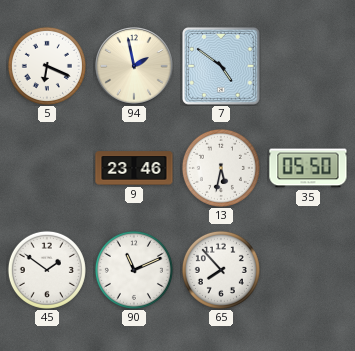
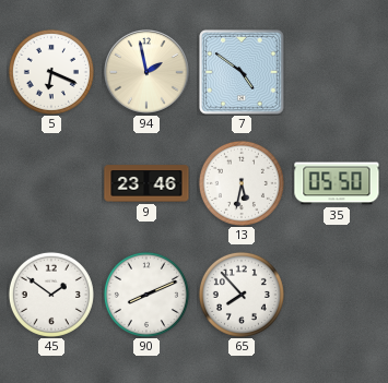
90: 11:11 -> 8:11 (146, 295)
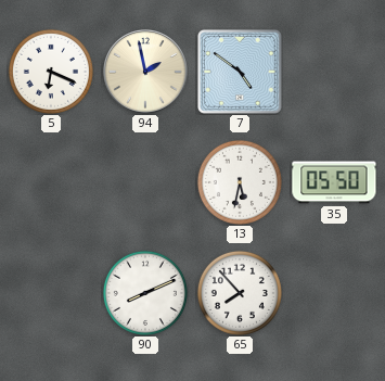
9: 23:46 -> none (146, 183)
45: 1:51 -> none (51, 295)
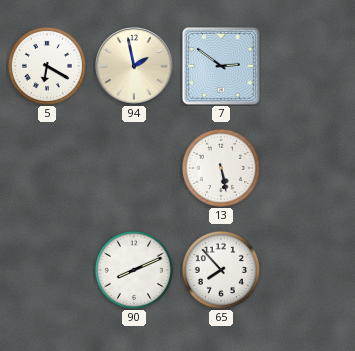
5: 6:19 -> 6:20 (47, 66)
7: 4:51 -> 2:51 (222, 67)
13: 5:32 -> 5:28 (221, 168)
35: 05:50 -> none (334, 182)
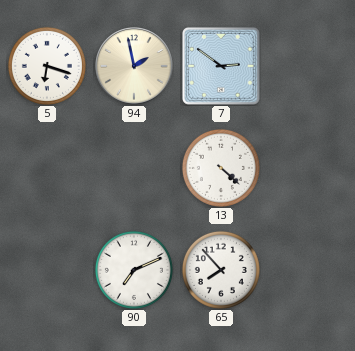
5: 6:20 -> 6:18 (47, 66)
13: 5:28 -> 4:22 (221, 168)
90: 8:11 -> 7:11 (134, 270)
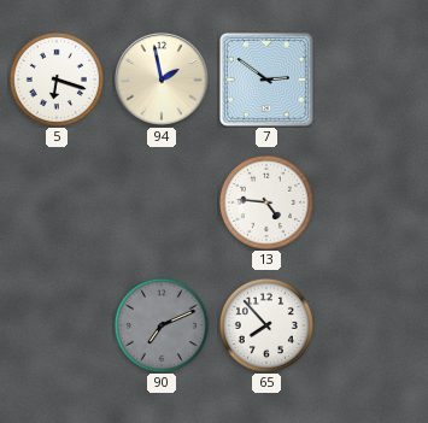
13: 4:22 -> 4:46 (266, 202)
90 dial: white -> grey (162, 325)
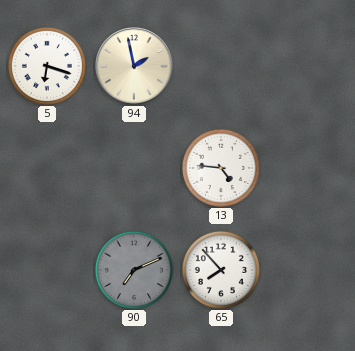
7: 2:51 -> none (268, 81)
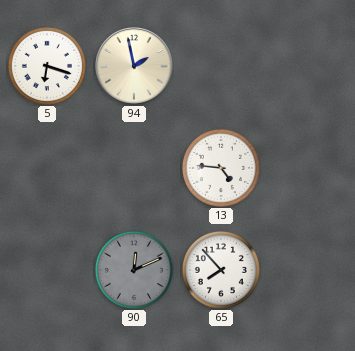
90: 7:11 -> 12:11 (134, 270)
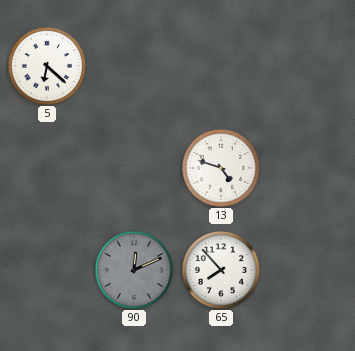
5: 6:18 -> 6:22 (47, 66)
94: 1:58 -> none (134, 66)
13: 4:46 -> 4:48 (221, 168)
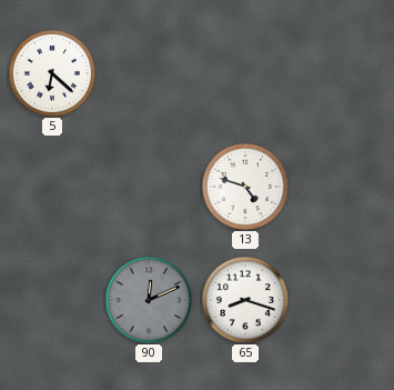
65: 7:53 -> 8:18 (245, 300)
